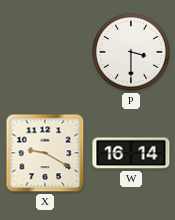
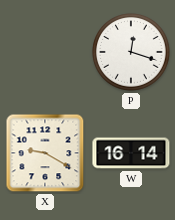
P: 3:30 -> 12:18 (132, 53)
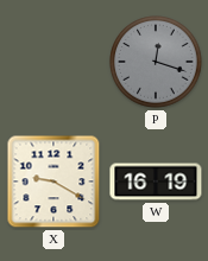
P dial: white -> grey (157, 63)
W: 16:14 -> 16:19 (156, 182)
